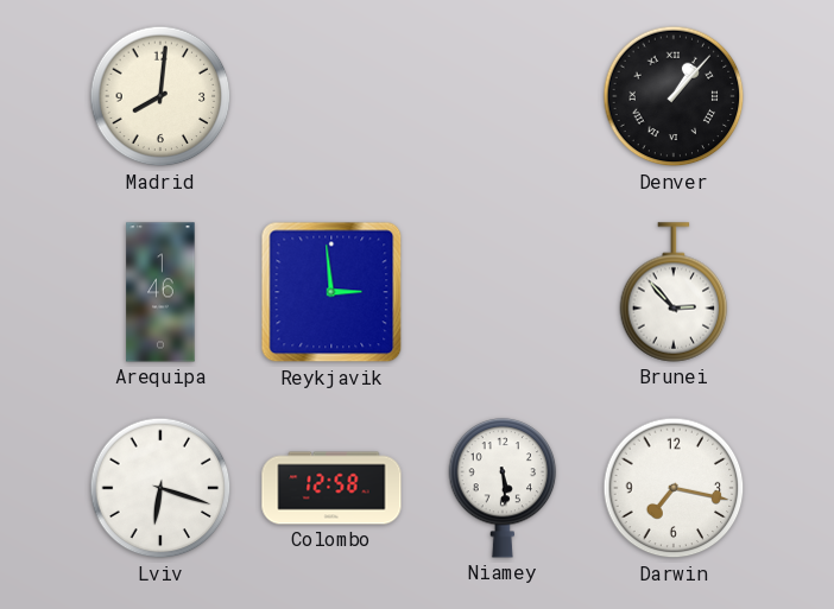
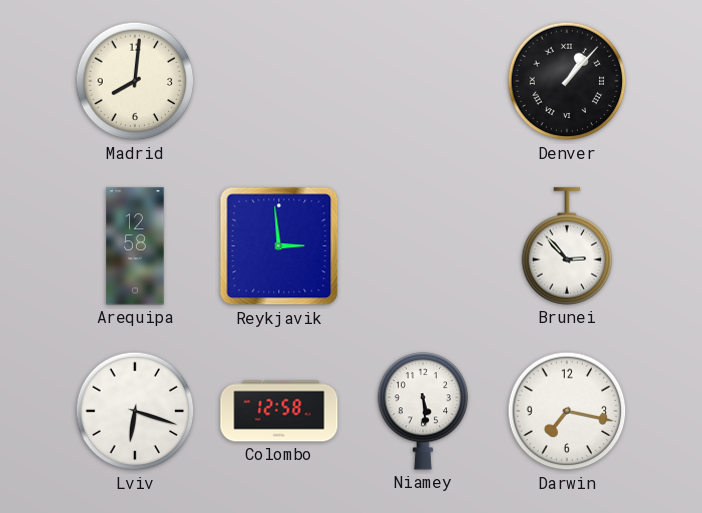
Arequipa: 1:46 -> 12:58 (135, 246)
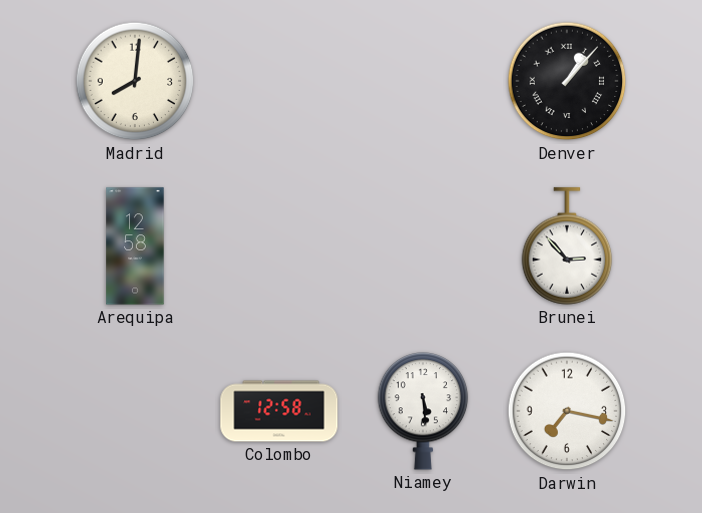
Reykjavik: 2:59 -> none (279, 246)
Lviv: 6:18 -> none (135, 411)
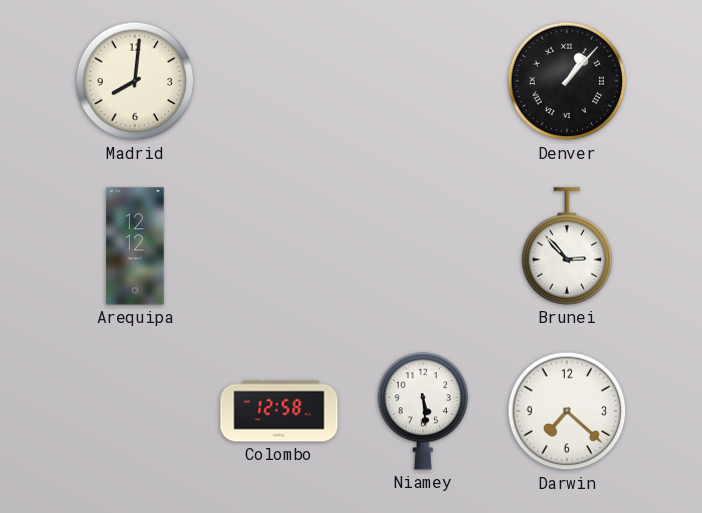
Arequipa: 12:58 -> 12:12 (135, 246)
Darwin: 7:17 -> 7:22 (567, 411)
